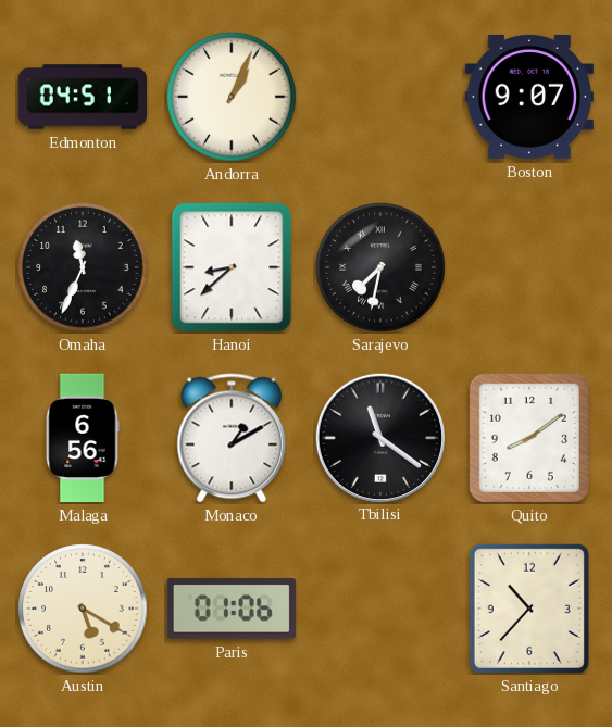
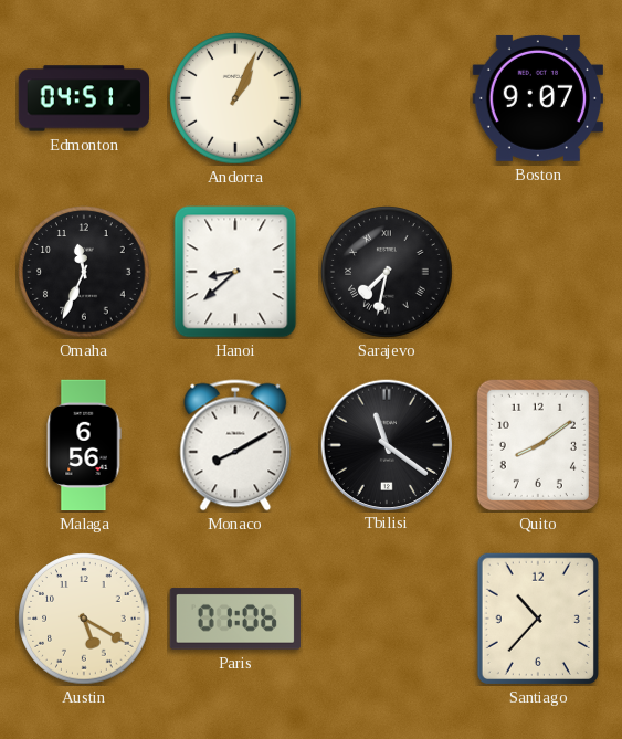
Monaco: 1:10 -> 8:10 (235, 445)
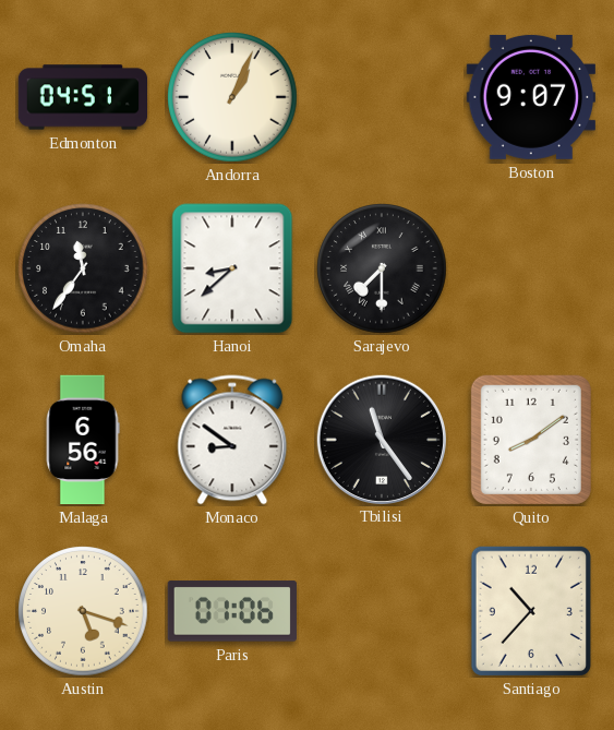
Omaha: 11:34 -> 11:36 (83, 268)
Sarajevo: 7:32 -> 7:30 (382, 268)
Monaco: 8:10 -> 8:51 (232, 440)
Tbilisi: 11:21 -> 11:24 (381, 439)
Austin: 5:20 -> 5:18 (83, 611)
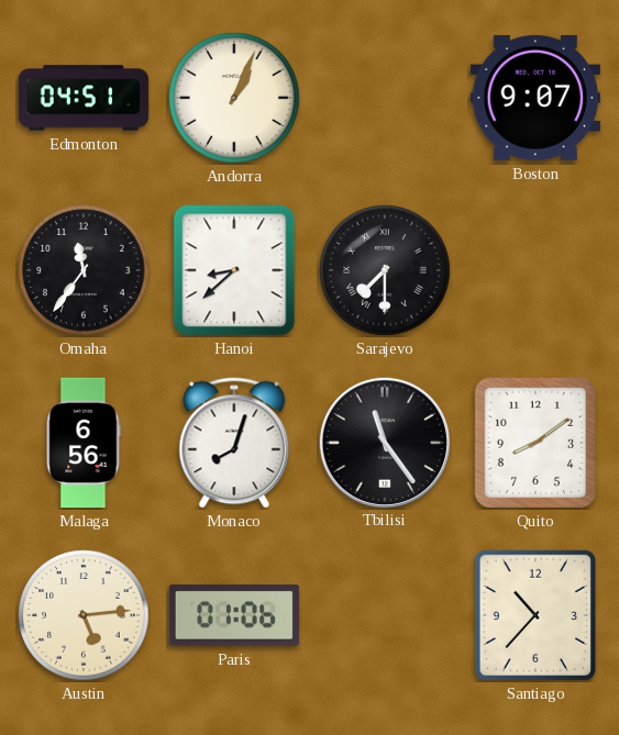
Monaco: 8:51 -> 8:03 (234, 443)
Austin: 5:18 -> 5:14 (84, 615)
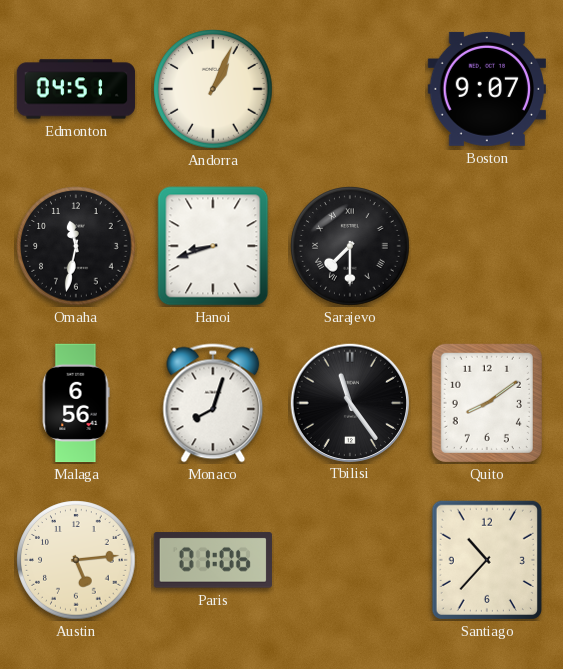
Omaha: 11:36 -> 11:32 (76, 246)
Hanoi: 8:38 -> 8:42 (213, 246)
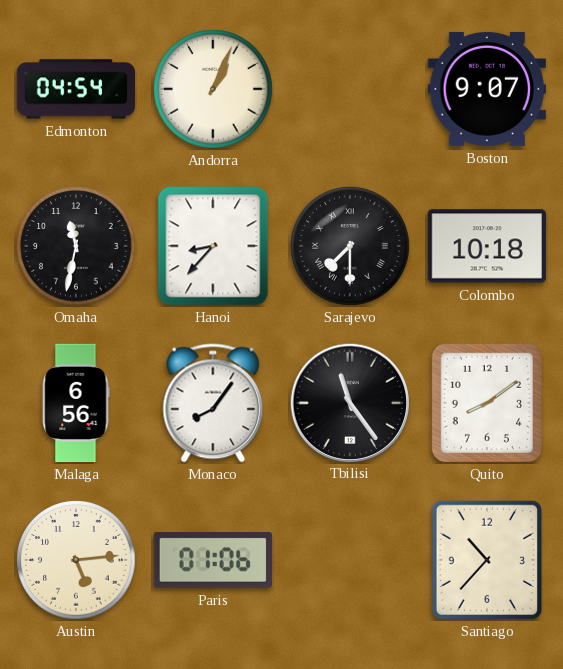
Edmonton: 04:51 -> 04:54 (76, 89)
Hanoi: 8:42 -> 8:37 (213, 246)
Colombo: none -> 10:18 (487, 246)
Monaco: 8:03 -> 8:06 (213, 403)
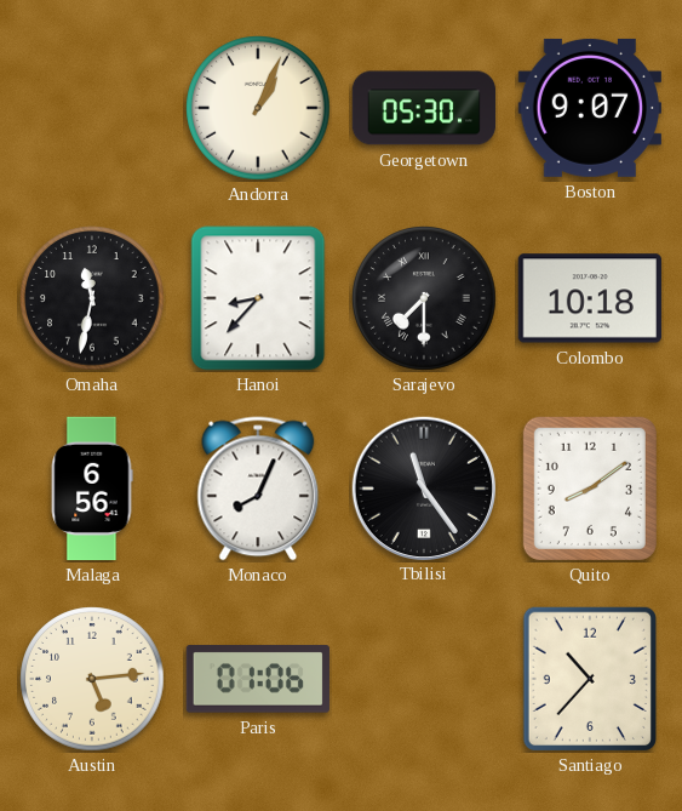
Edmonton: 04:54 -> none (76, 89)
Georgetown: none -> 05:30 (424, 108)
Monaco: 8:06 -> 8:04 (258, 489)
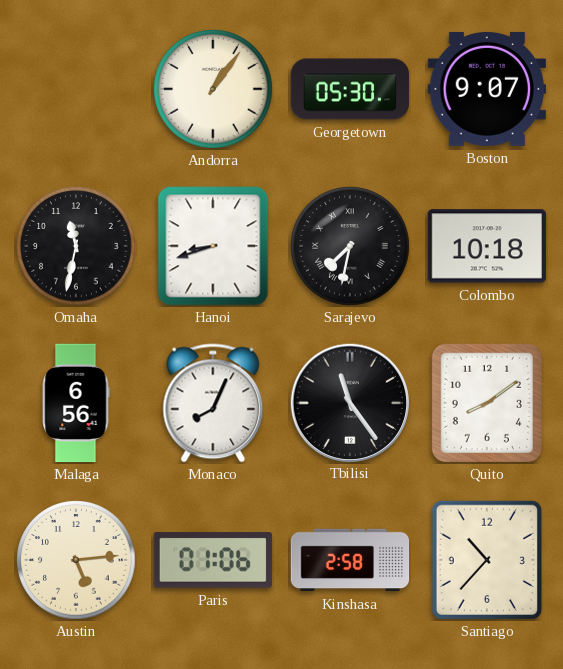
Andorra: 1:04 -> 1:06 (213, 89)
Hanoi: 8:37 -> 8:42 (213, 246)
Sarajevo: 7:30 -> 7:32 (350, 246)
Kinshasa: none -> 2:58 (350, 560)
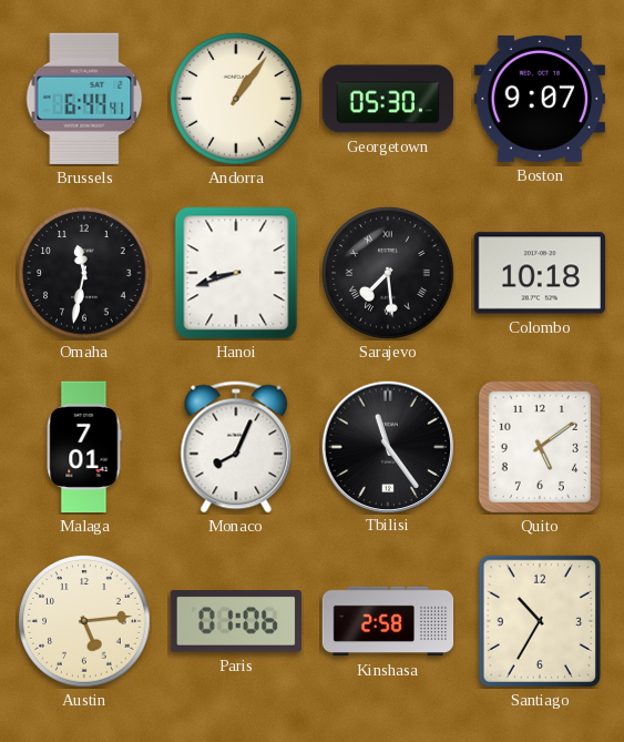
Brussels: none -> 6:44 (84, 99)
Sarajevo: 7:32 -> 7:29 (388, 273)
Malaga: 6:56 -> 7:01 (84, 447)
Quito: 8:09 -> 5:09 (540, 447)
Santiago: 10:37 -> 10:35 (540, 621)
